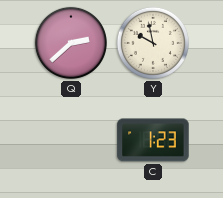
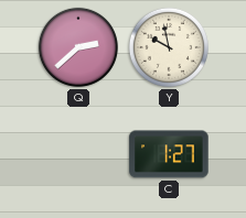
C: 1:23 -> 1:27 (169, 154)
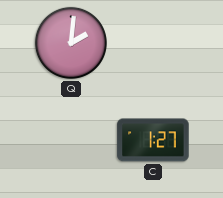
Q: 2:38 -> 2:01 (71, 43)
Y: 9:58 -> none (169, 47)
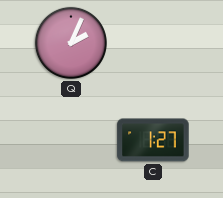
Q: 2:01 -> 2:04 (71, 43)
